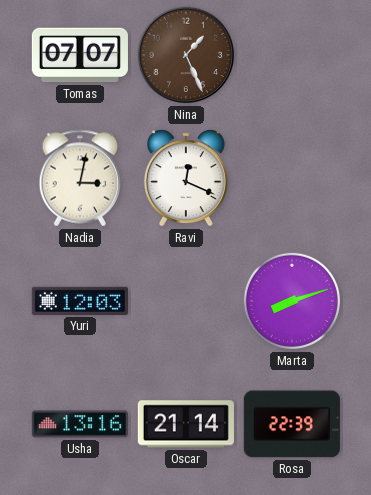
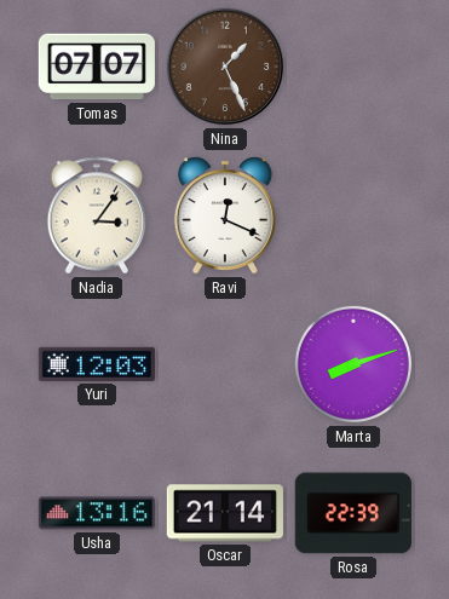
Nadia: 3:02 -> 3:06 (97, 215)
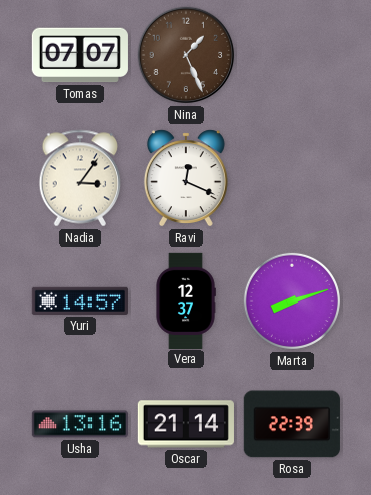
Yuri: 12:03 -> 14:57 (80, 301)
Vera: none -> 12:37 (186, 300)
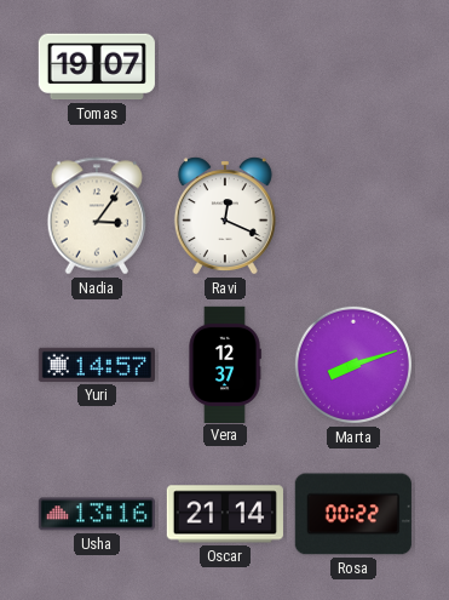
Tomas: 07:07 -> 19:07 (97, 67)
Nina: 1:26 -> none (186, 55)
Rosa: 22:39 -> 00:22 (353, 514)
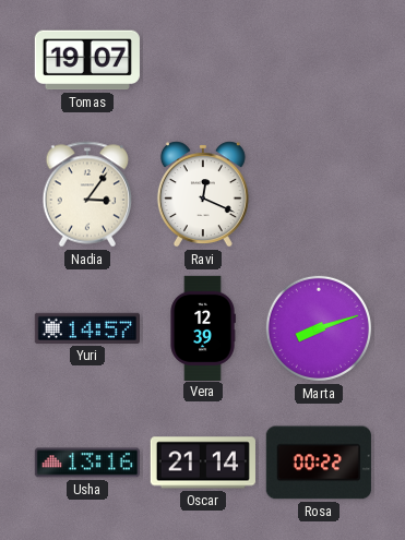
Vera: 12:37 -> 12:39 (203, 327)
